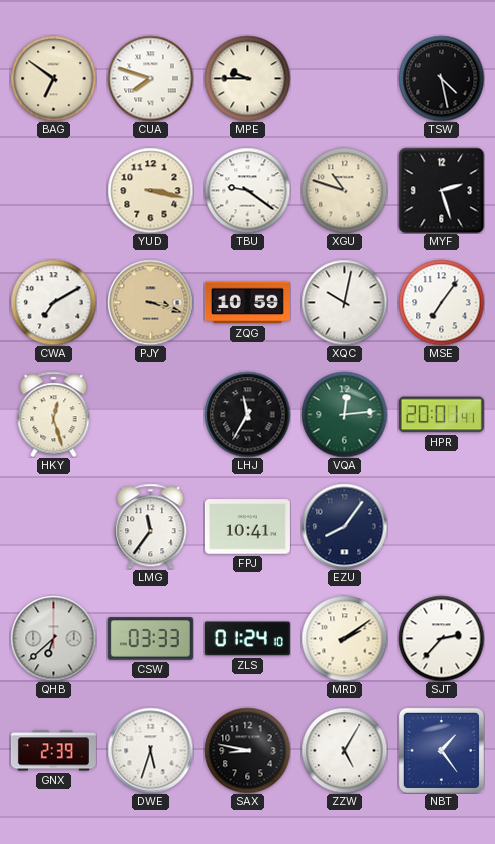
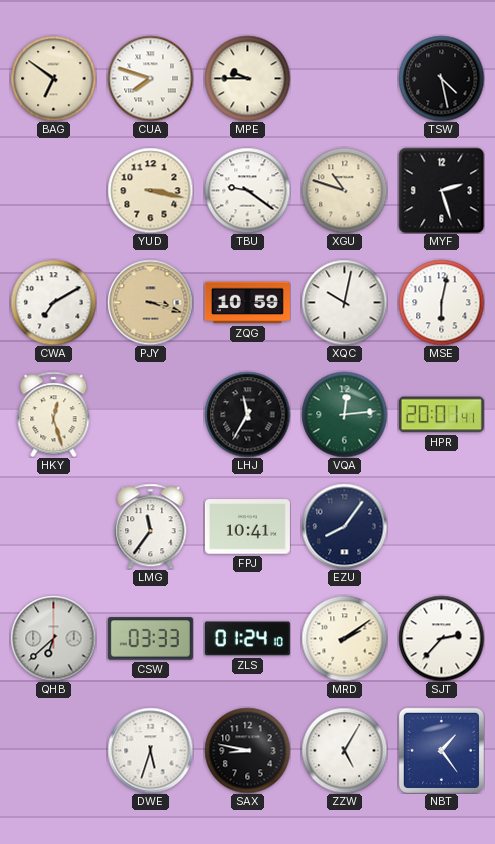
MSE: 7:06 -> 6:02 (441, 302)
GNX: 2:39 -> none (53, 751)
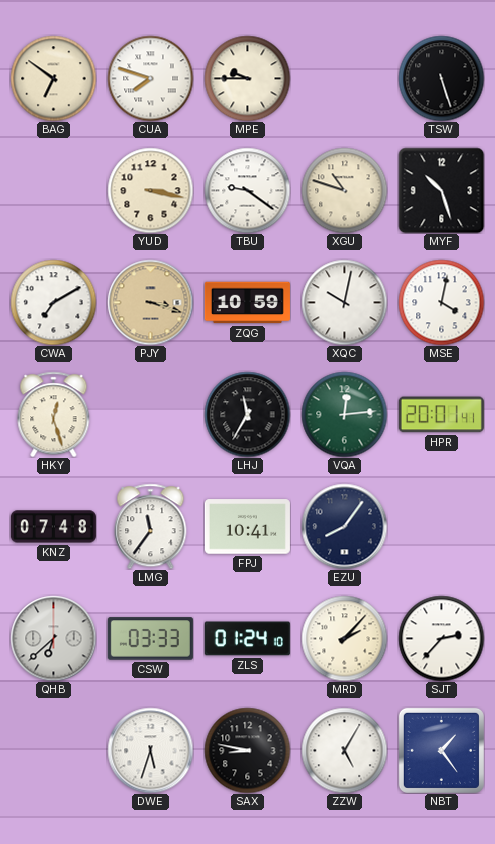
TSW: 4:28 -> 5:27 (441, 78)
MYF: 2:27 -> 10:27 (441, 190)
MSE: 6:02 -> 4:02 (441, 302)
KNZ: none -> 07:48 (53, 527)
MRD: 2:09 -> 2:07 (344, 638)
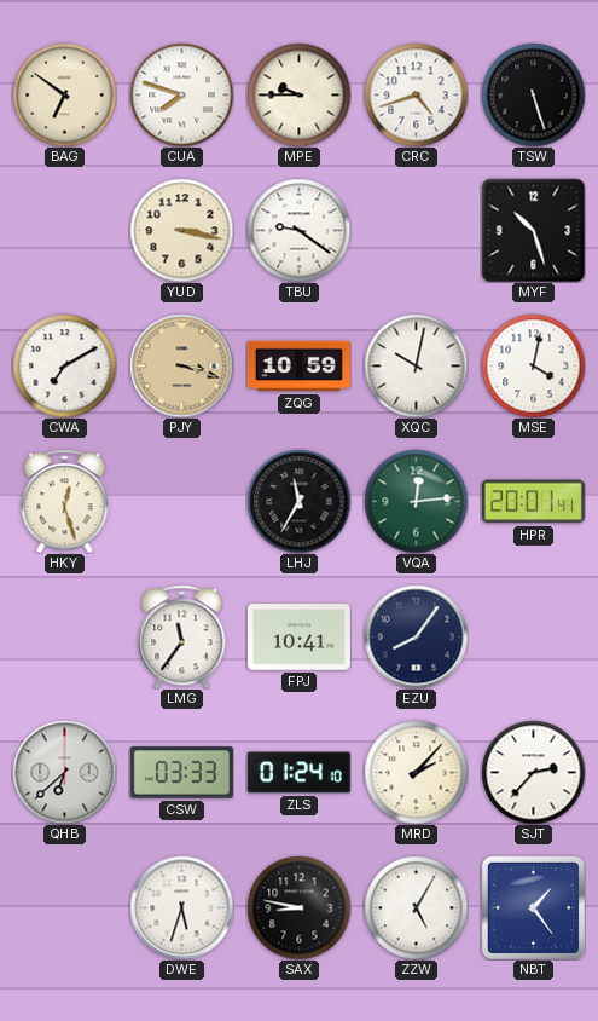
CRC: none -> 4:42 (416, 94)
XGU: 10:48 -> none (344, 190)
KNZ: 07:48 -> none (53, 527)
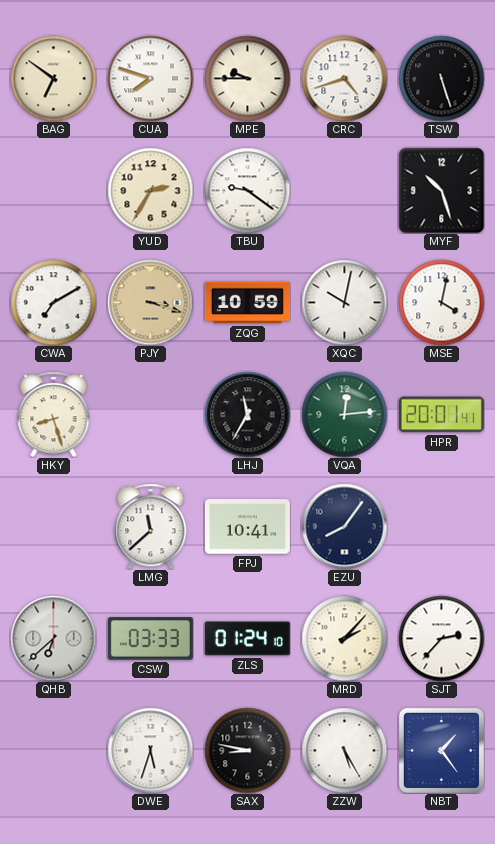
YUD: 3:17 -> 2:35 (150, 190)
HKY: 12:27 -> 8:27 (54, 414)
LMG: 11:36 -> 11:38 (151, 526)
ZZW: 5:05 -> 5:25 (344, 750)
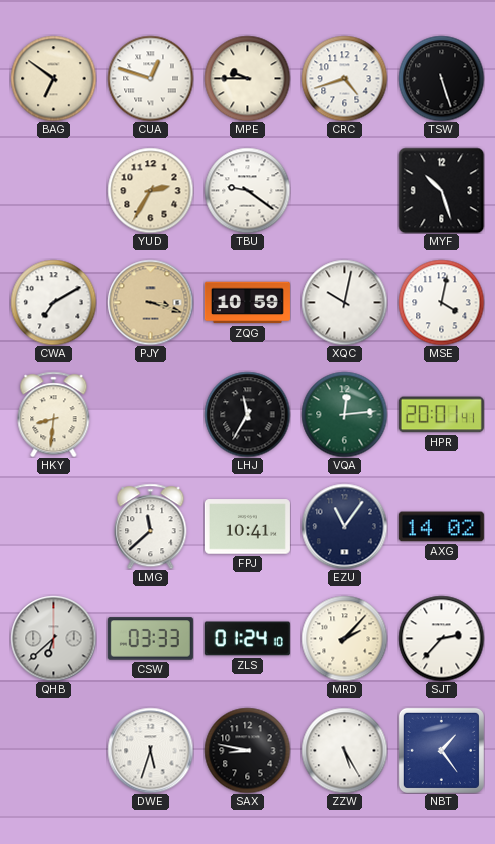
CUA: 7:48 -> 12:48 (150, 78)
HKY: 8:27 -> 8:31 (54, 414)
EZU: 8:06 -> 11:06 (344, 526)
AXG: none -> 14:02 (441, 527)
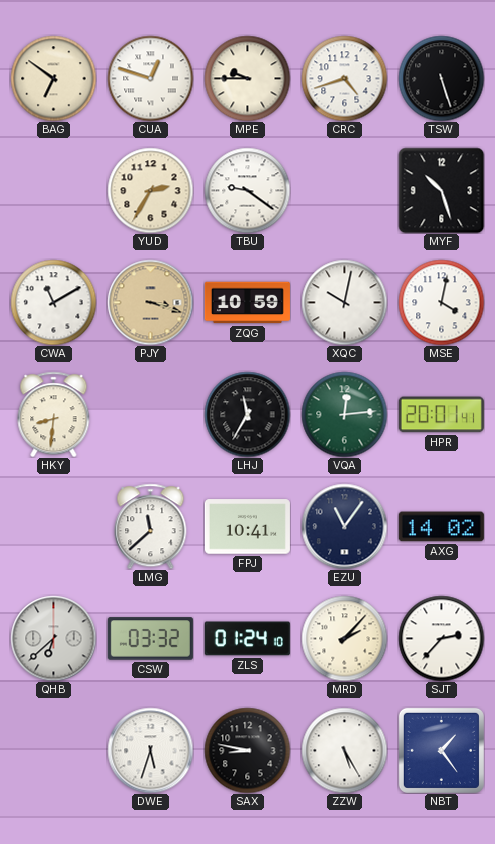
CWA: 7:10 -> 11:10 (53, 302)
CSW: 03:33 -> 03:32 (150, 639)
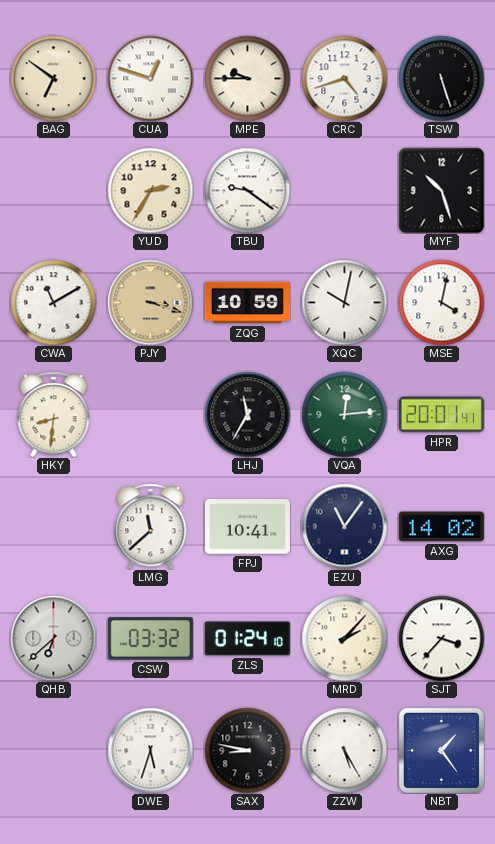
SJT: 2:37 -> 3:37 (441, 638)
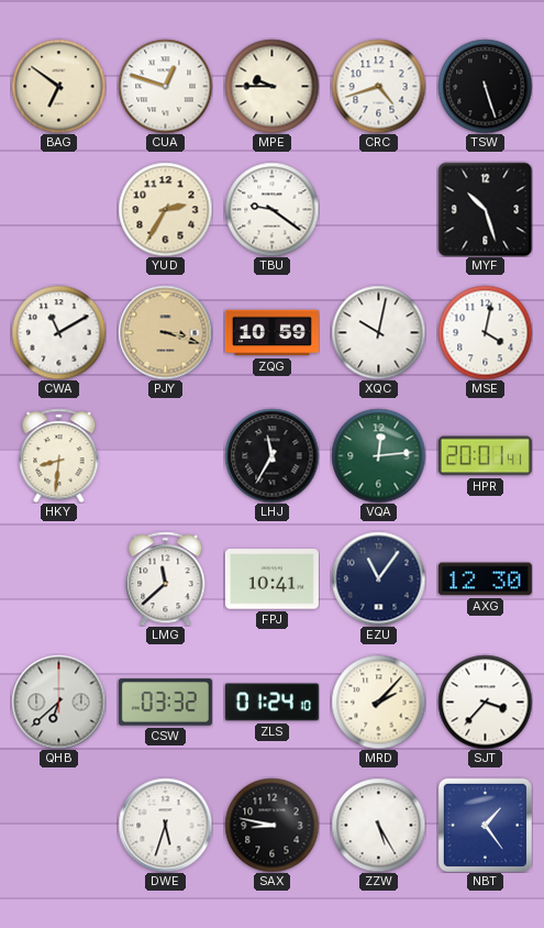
AXG: 14:02 -> 12:30 (485, 579)
